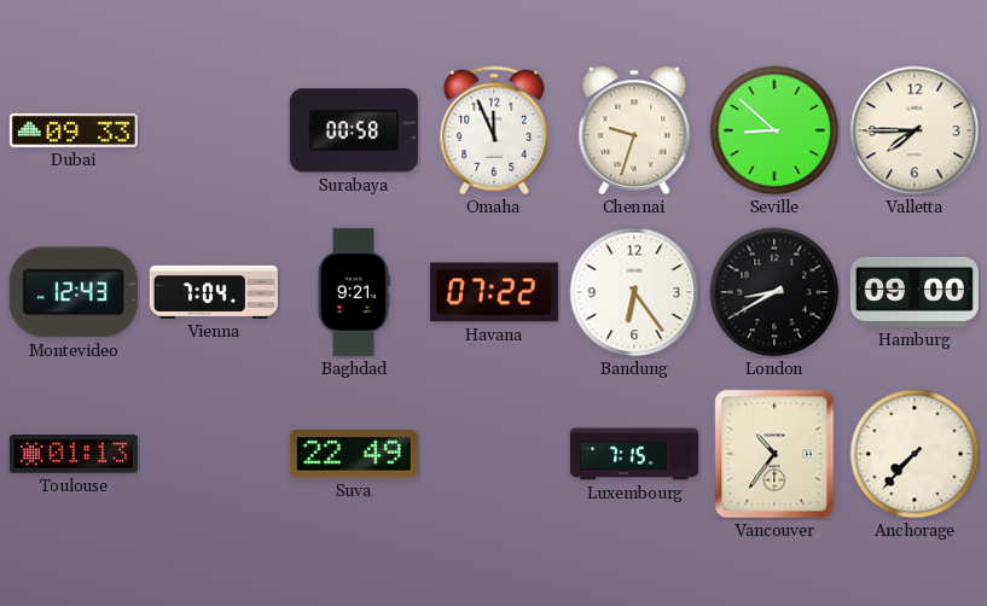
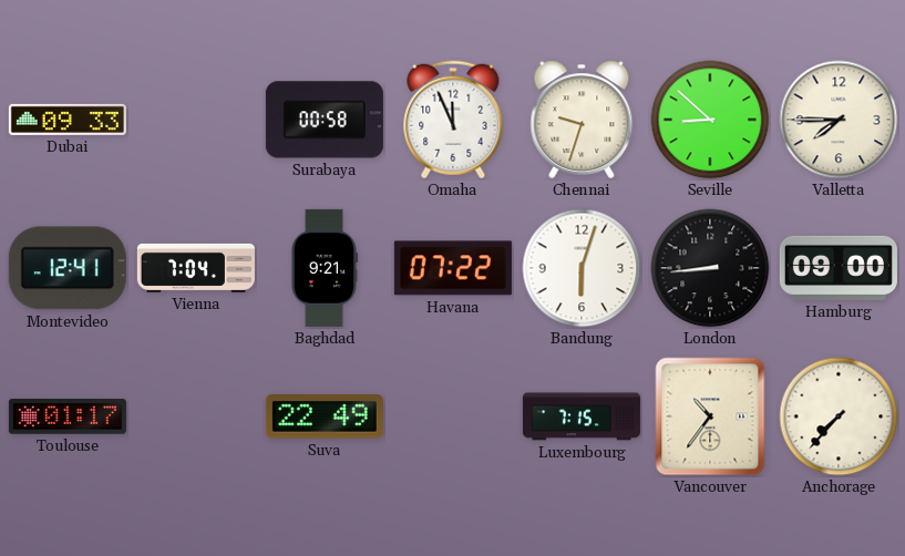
Montevideo: 12:43 -> 12:41 (68, 268)
Bandung: 6:24 -> 6:03 (582, 268)
London: 8:40 -> 8:44 (710, 268)
Toulouse: 01:13 -> 01:17 (68, 416)
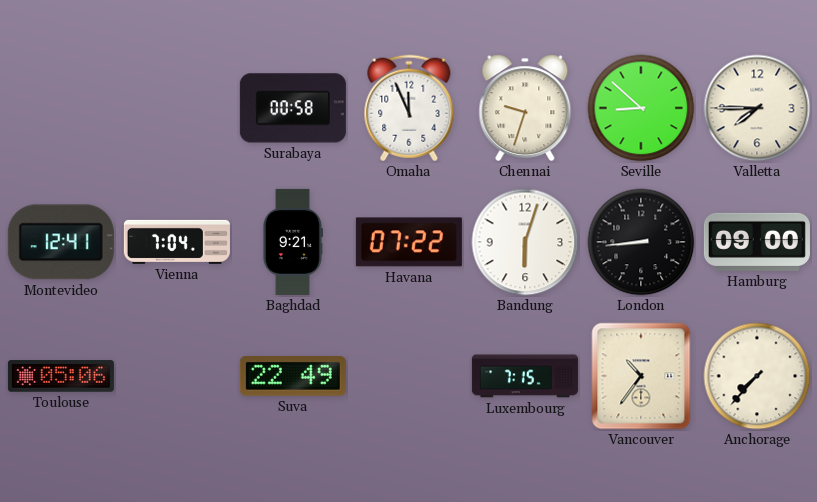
Dubai: 09:33 -> none (68, 120)
Toulouse: 01:17 -> 05:06 (61, 376)
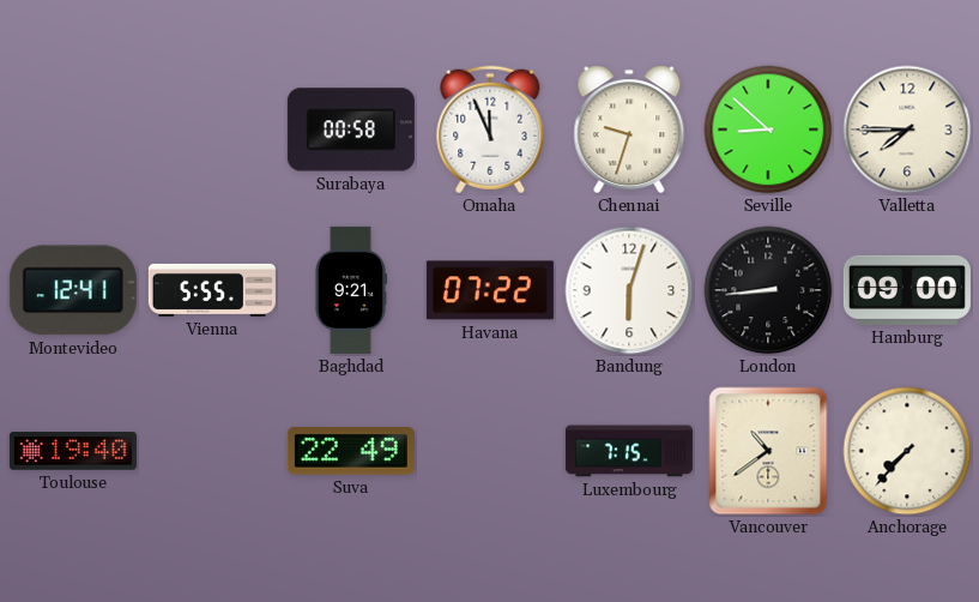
Vienna: 7:04 -> 5:55 (212, 290)
Toulouse: 05:06 -> 19:40 (73, 451)
Vancouver: 10:36 -> 10:39 (768, 451)
